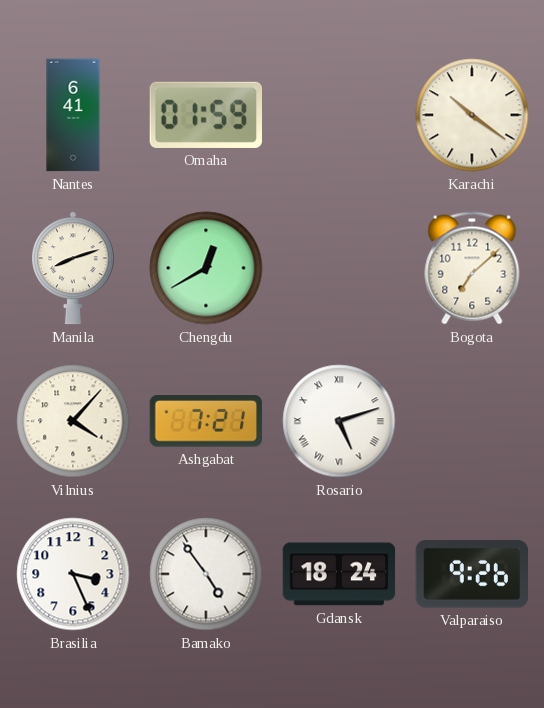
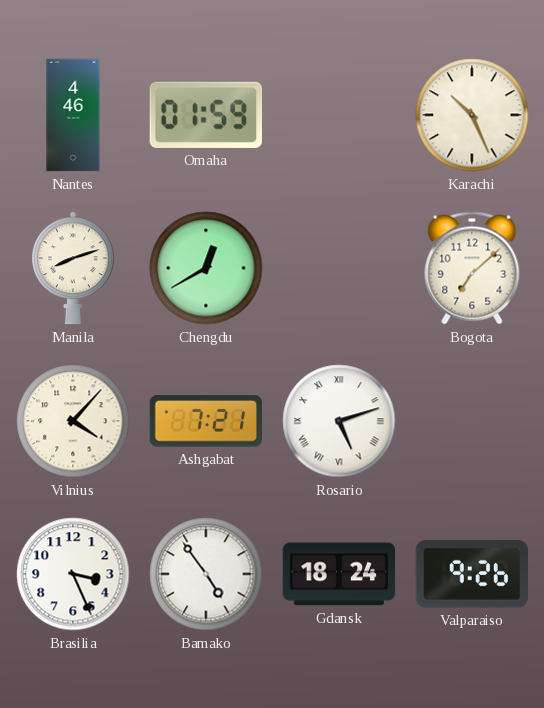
Nantes: 6:41 -> 4:46 (73, 115)
Karachi: 10:21 -> 10:26 (472, 115)
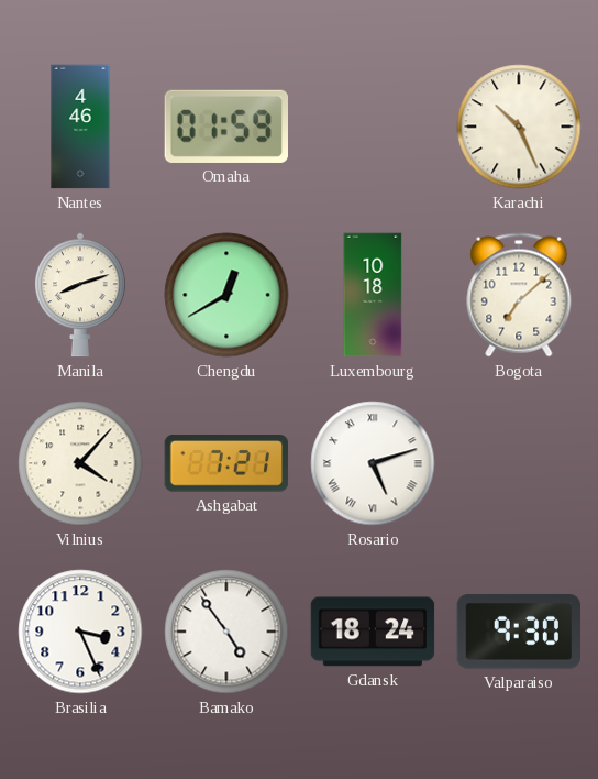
Luxembourg: none -> 10:18 (373, 295)
Valparaiso: 9:26 -> 9:30 (518, 632)
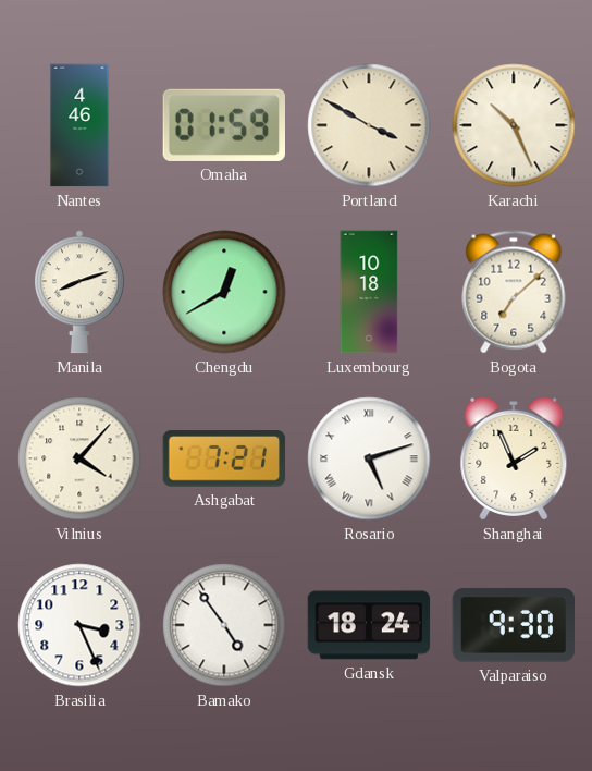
Portland: none -> 3:50 (369, 125)
Shanghai: none -> 1:56 (514, 458)
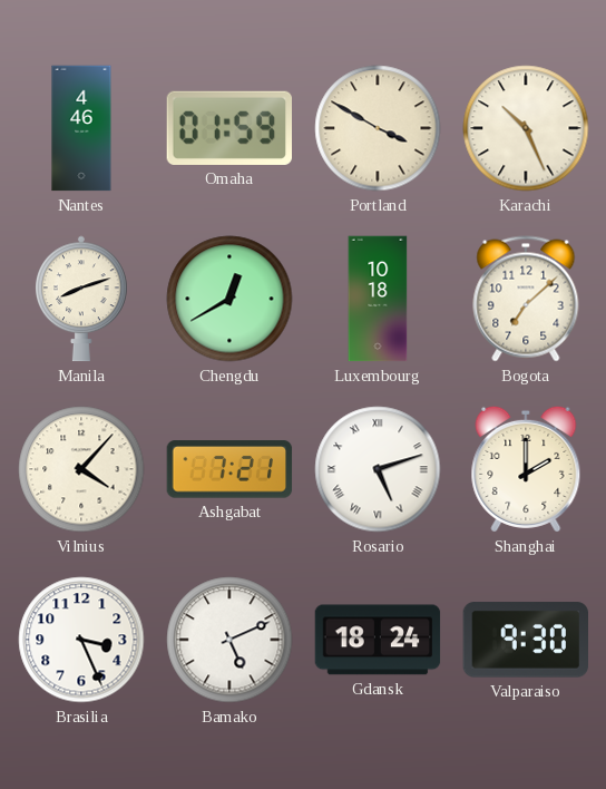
Shanghai: 1:56 -> 2:00 (526, 469)
Bamako: 4:54 -> 5:11 (229, 640)
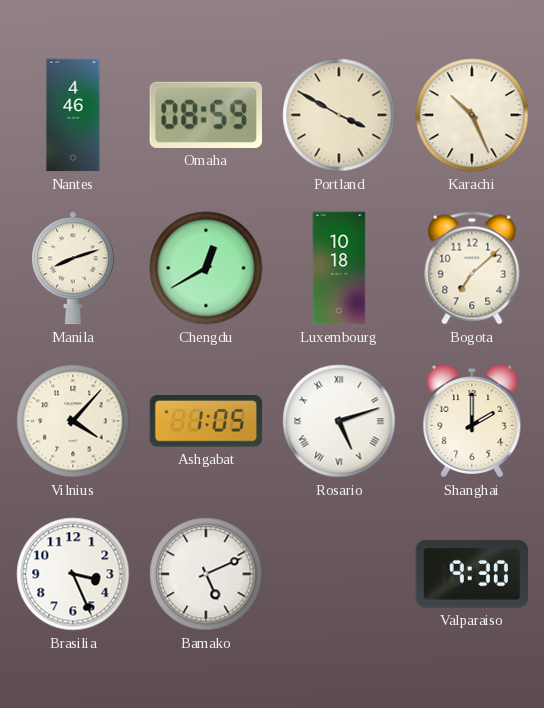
Omaha: 01:59 -> 08:59 (205, 115)
Ashgabat: 7:21 -> 1:05 (206, 421)
Gdansk: 18:24 -> none (378, 640)
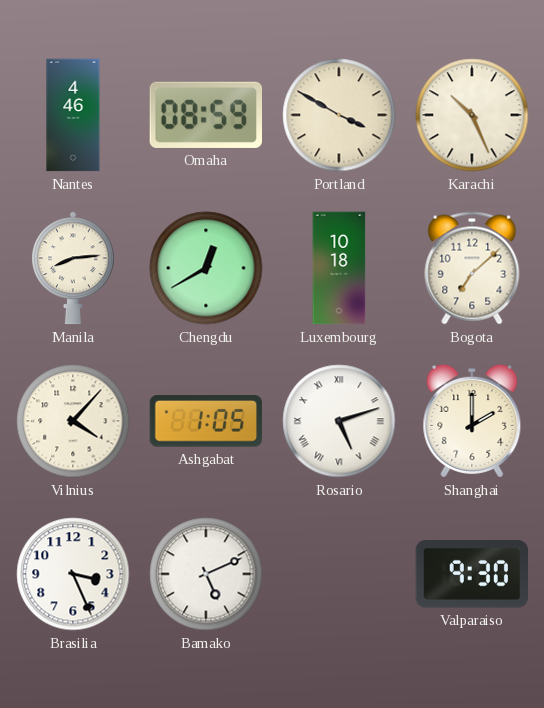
Manila: 8:12 -> 8:14 (74, 268)
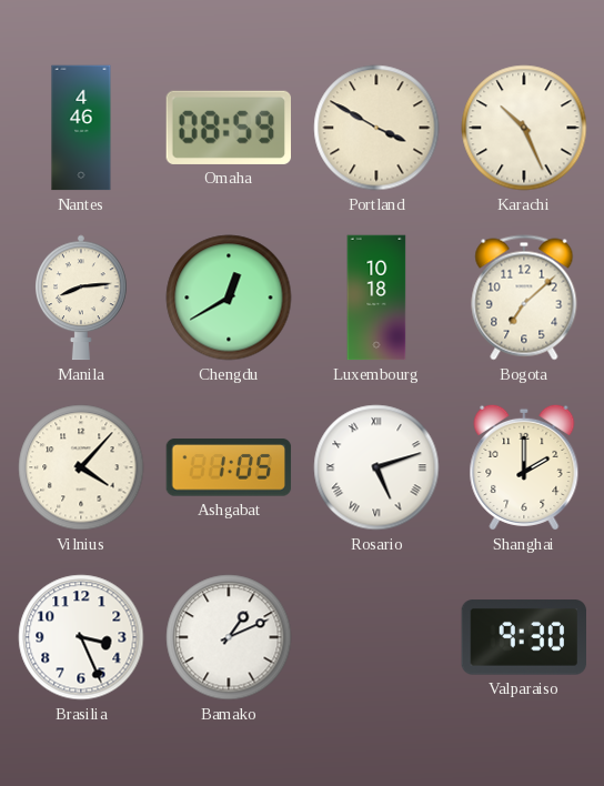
Bamako: 5:11 -> 1:11 (229, 637)
